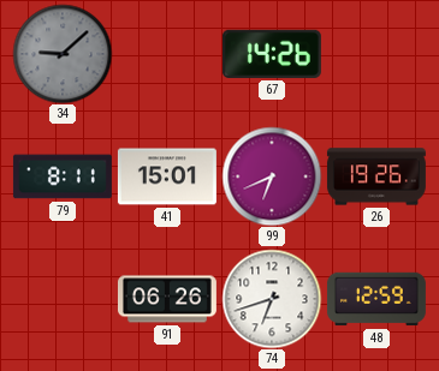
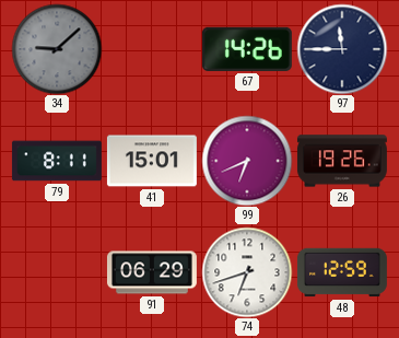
97: none -> 11:45 (342, 49)
91: 06:26 -> 06:29 (152, 272)
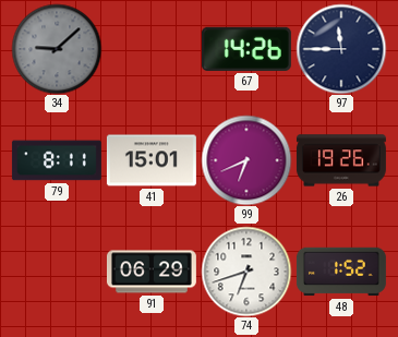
48: 12:59 -> 1:52 (341, 272)
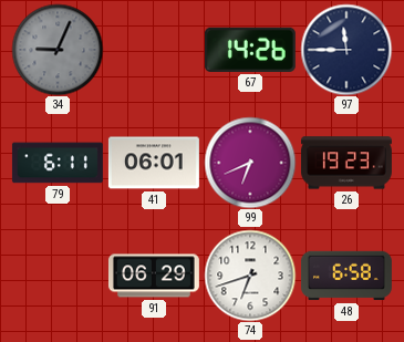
34: 9:08 -> 9:04 (58, 50)
79: 8:11 -> 6:11 (58, 163)
41: 15:01 -> 06:01 (154, 163)
26: 19:26 -> 19:23 (346, 163)
48: 1:52 -> 6:58 (346, 276)
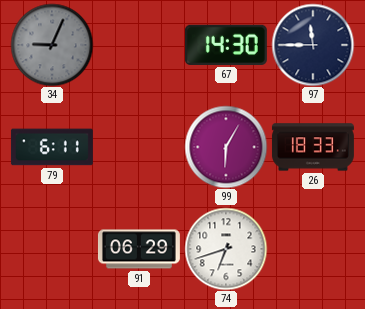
67: 14:26 -> 14:30 (226, 45)
41: 06:01 -> none (154, 163)
99: 6:41 -> 6:05 (226, 147)
26: 19:23 -> 18:33 (313, 147)
48: 6:58 -> none (346, 276)
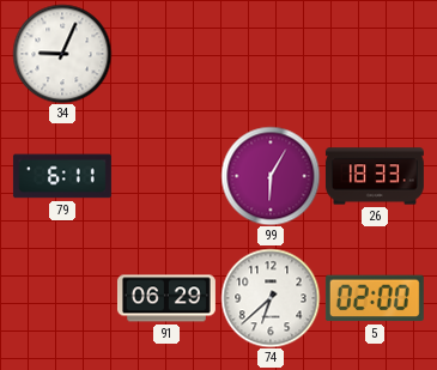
34 dial: grey -> white (62, 54)
67: 14:30 -> none (226, 45)
97: 11:45 -> none (313, 45)
74: 6:42 -> 6:38 (271, 298)
5: none -> 02:00 (375, 298)
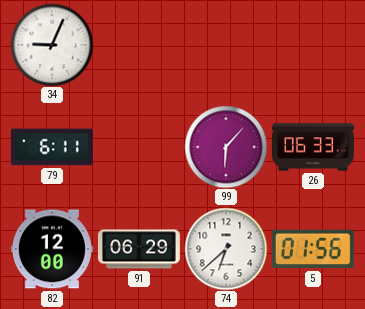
99: 6:05 -> 6:07 (226, 147)
26: 18:33 -> 06:33 (313, 147)
82: none -> 12:00 (52, 249)
5: 02:00 -> 01:56 (313, 249)
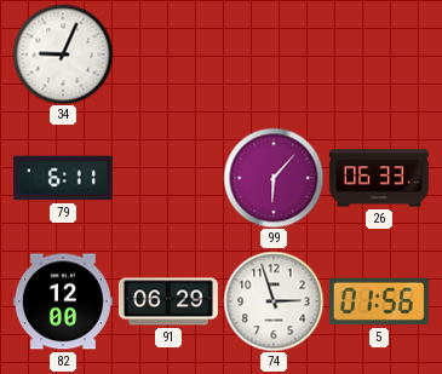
74: 6:38 -> 2:57 (274, 301)
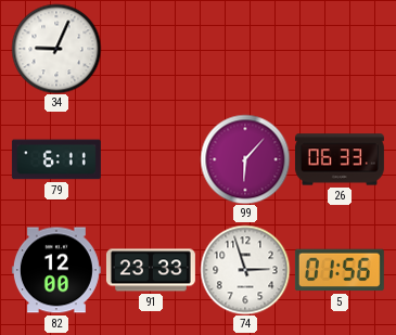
91: 06:29 -> 23:33 (151, 270)
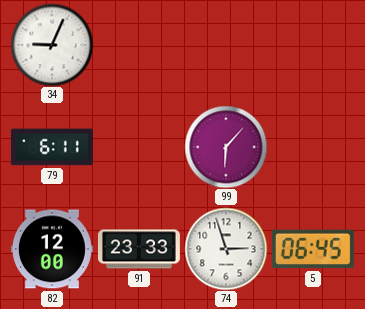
26: 06:33 -> none (340, 159)
5: 01:56 -> 06:45 (313, 249)
